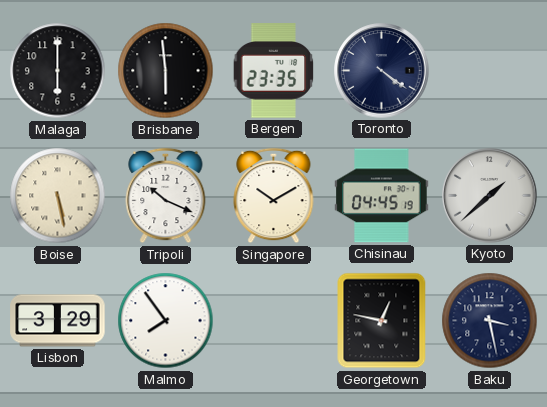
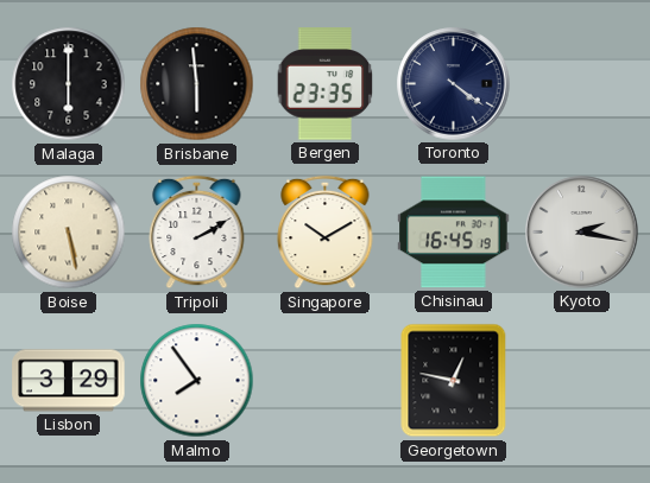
Tripoli: 10:19 -> 2:10 (197, 233)
Chisinau: 04:45 -> 16:45 (454, 233)
Kyoto: 1:38 -> 2:17 (582, 233)
Baku: 3:28 -> none (490, 321)
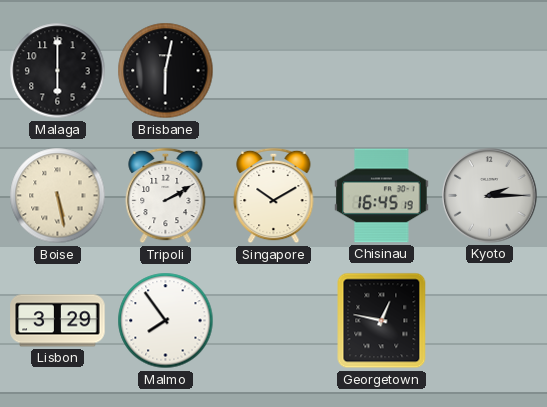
Brisbane: 5:59 -> 6:02 (166, 71)
Bergen: 23:35 -> none (326, 84)
Toronto: 4:21 -> none (454, 84)
Kyoto: 2:17 -> 2:15 (490, 196)
